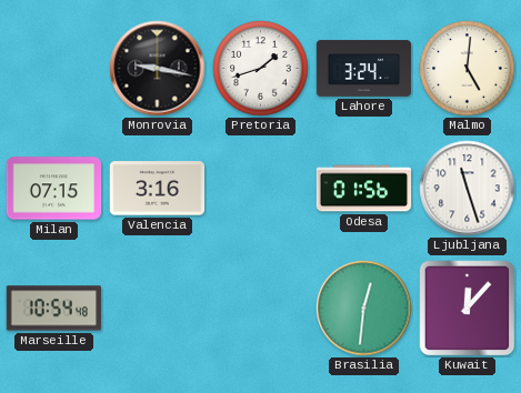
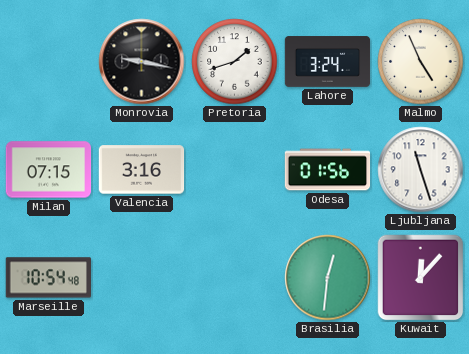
Malmo: 5:01 -> 4:56 (421, 62)
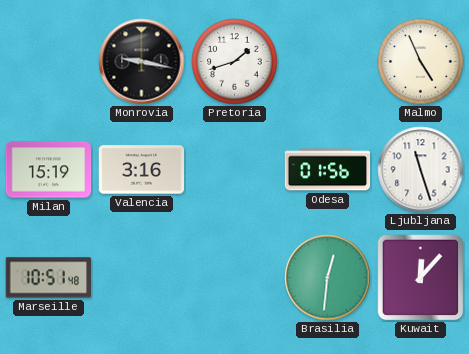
Lahore: 3:24 -> none (328, 62)
Milan: 07:15 -> 15:19 (49, 170)
Marseille: 10:54 -> 10:51 (48, 278)
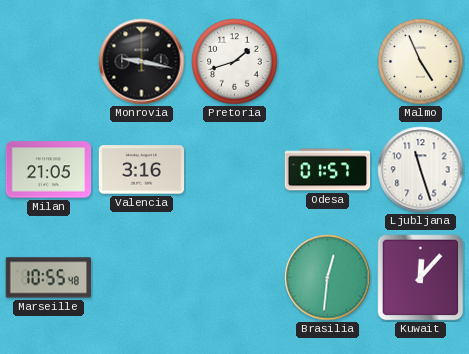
Milan: 15:19 -> 21:05 (49, 170)
Odesa: 01:56 -> 01:57 (328, 170)
Marseille: 10:51 -> 10:55 (48, 278)
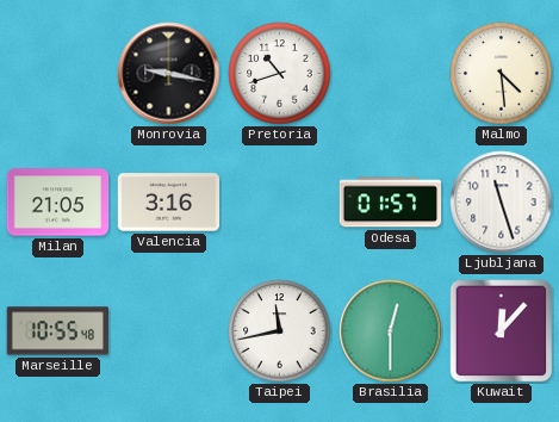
Pretoria: 1:42 -> 10:42 (280, 74)
Malmo: 4:56 -> 4:29 (502, 74)
Taipei: none -> 11:43 (280, 331)
Brasilia: 12:31 -> 12:30 (391, 331)
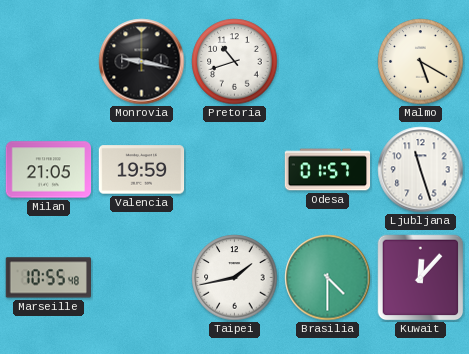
Malmo: 4:29 -> 5:20 (421, 62)
Valencia: 3:16 -> 19:59 (142, 170)
Taipei: 11:43 -> 1:43 (235, 278)
Brasilia: 12:30 -> 4:30 (328, 278)
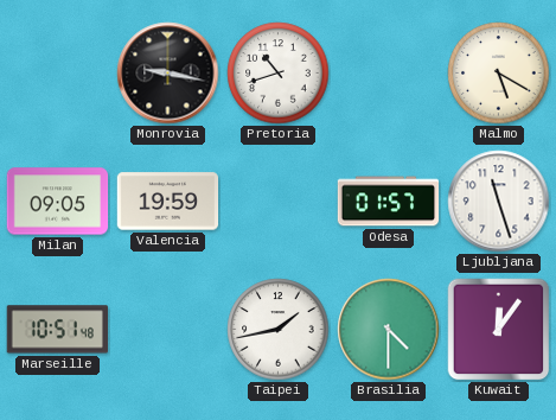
Milan: 21:05 -> 09:05 (58, 202)
Marseille: 10:55 -> 10:51 (57, 330)
Kuwait: 12:07 -> 12:06 (499, 330)
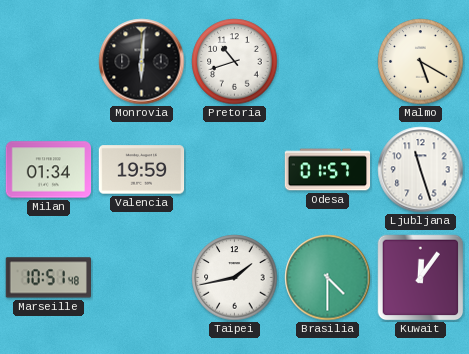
Monrovia: 9:17 -> 6:01 (142, 62)
Milan: 09:05 -> 01:34 (49, 170)
